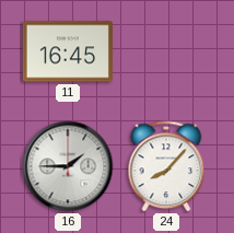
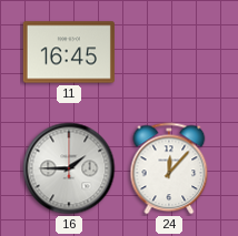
24: 8:07 -> 12:07 (169, 168)
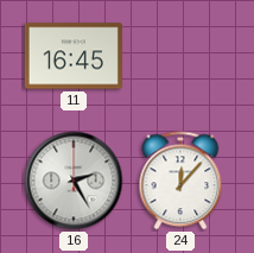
16: 1:45 -> 2:25 (74, 181)
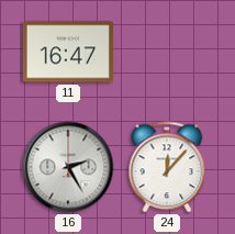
11: 16:45 -> 16:47 (68, 52)
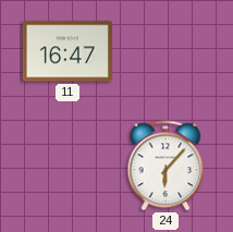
16: 2:25 -> none (68, 167)
24: 12:07 -> 6:07 (165, 166)
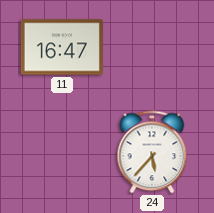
24: 6:07 -> 5:37 (152, 152)
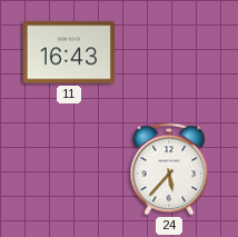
11: 16:47 -> 16:43 (69, 52)
